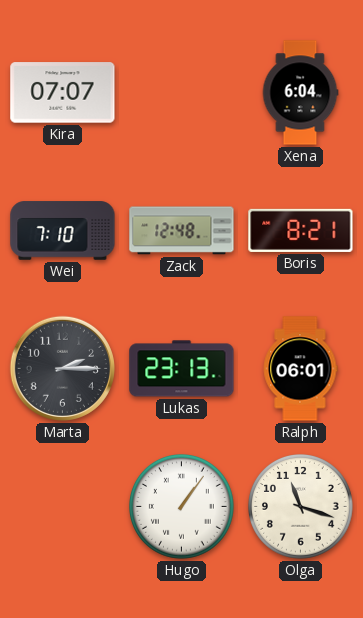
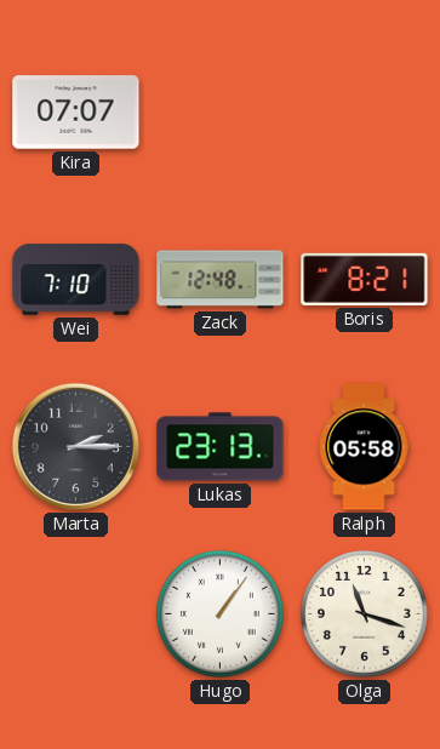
Xena: 6:04 -> none (300, 93)
Ralph: 06:01 -> 05:58 (364, 447)
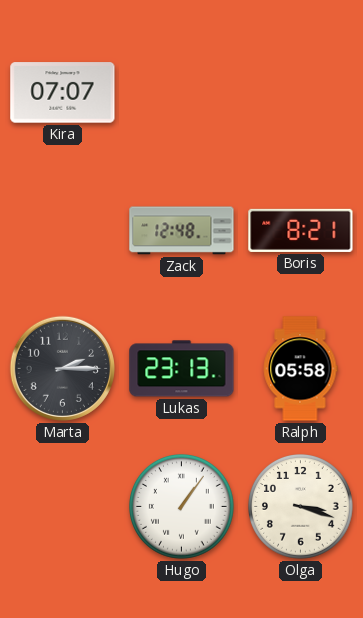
Wei: 7:10 -> none (76, 280)
Olga: 11:18 -> 3:18 (301, 507)
